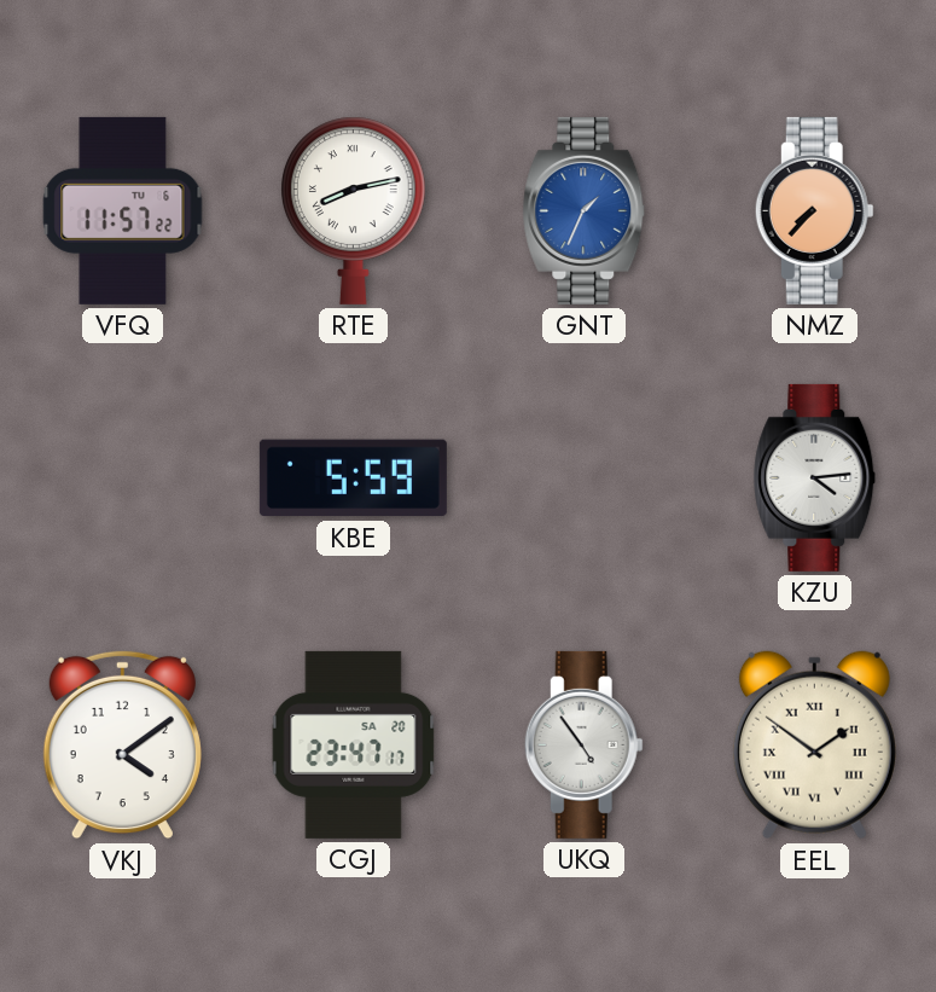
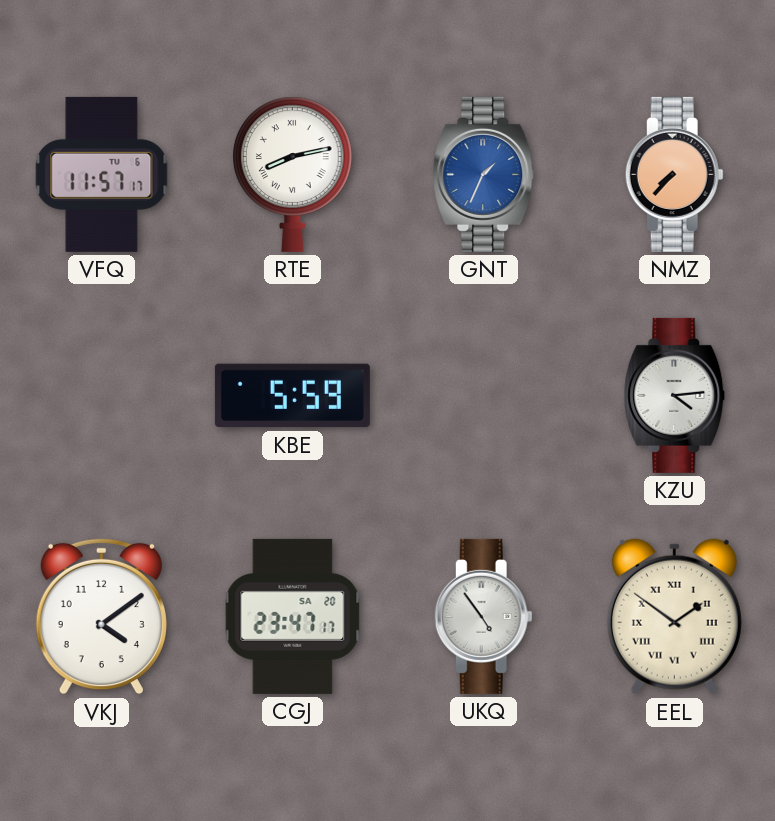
VFQ: 11:57:22 -> 11:57:17 (102, 174)
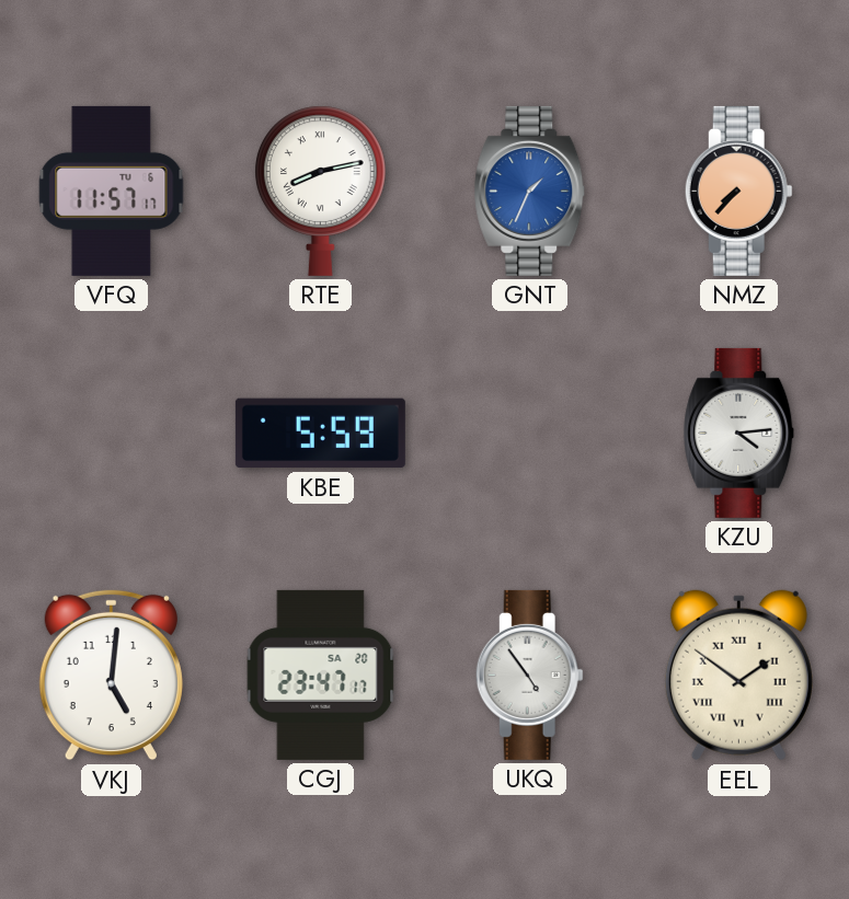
VKJ: 4:09 -> 5:01 (111, 676)
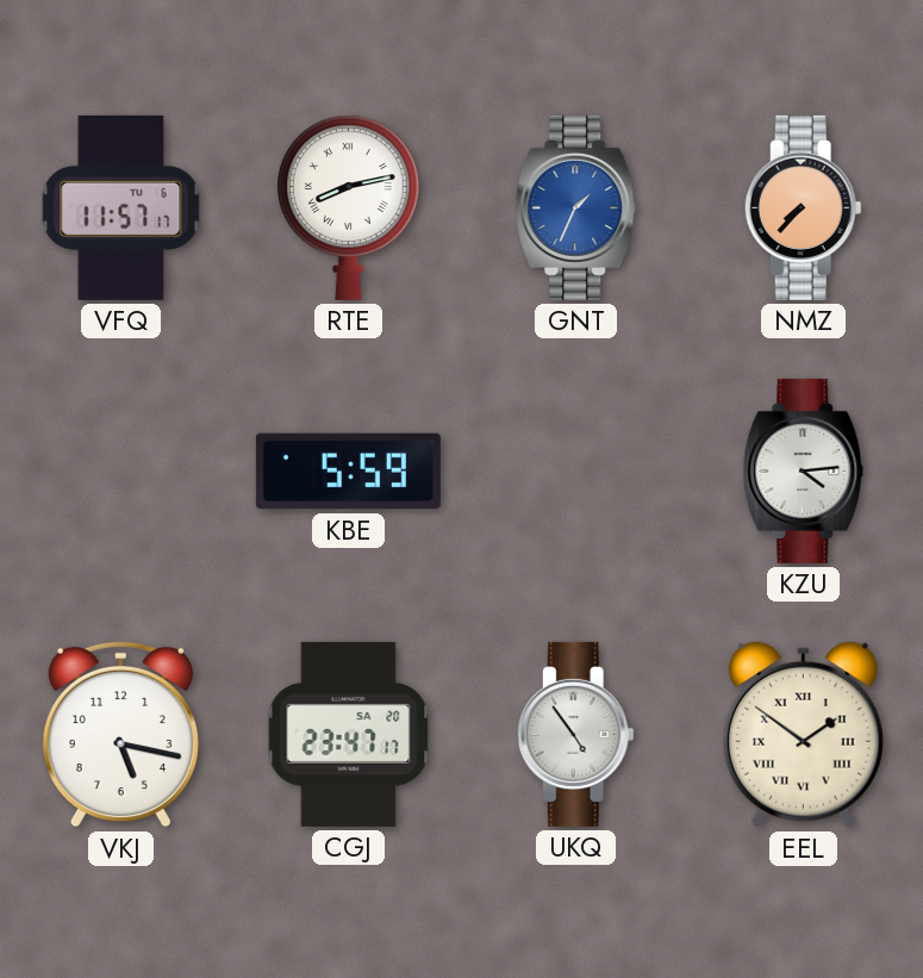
VKJ: 5:01 -> 5:17 (120, 735)
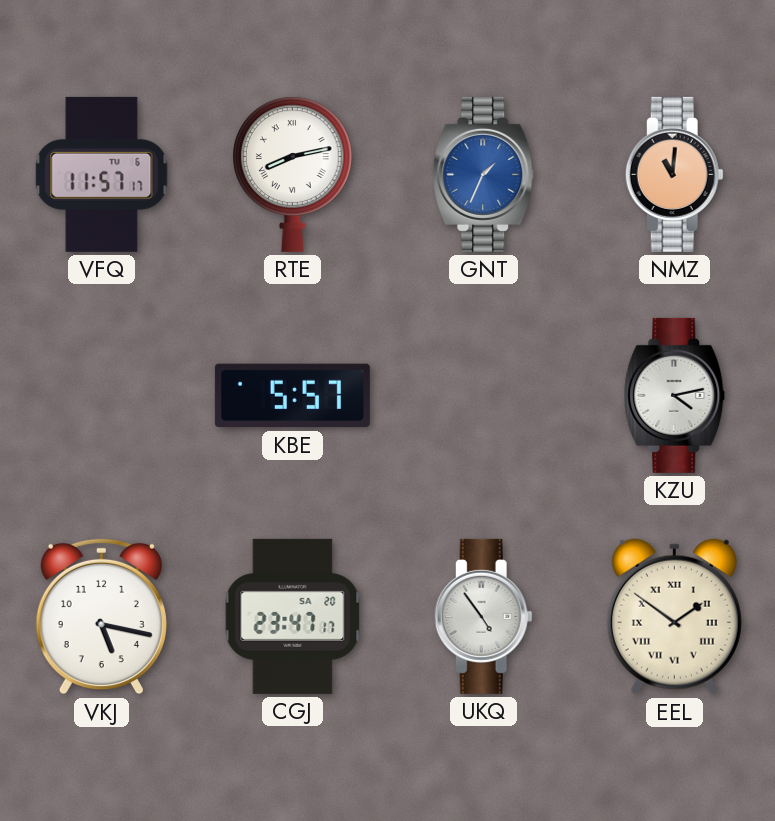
NMZ: 7:37 -> 11:01 (674, 174)
KBE: 5:59 -> 5:57 (292, 396)
KZU: 4:14 -> 4:13 (675, 395)
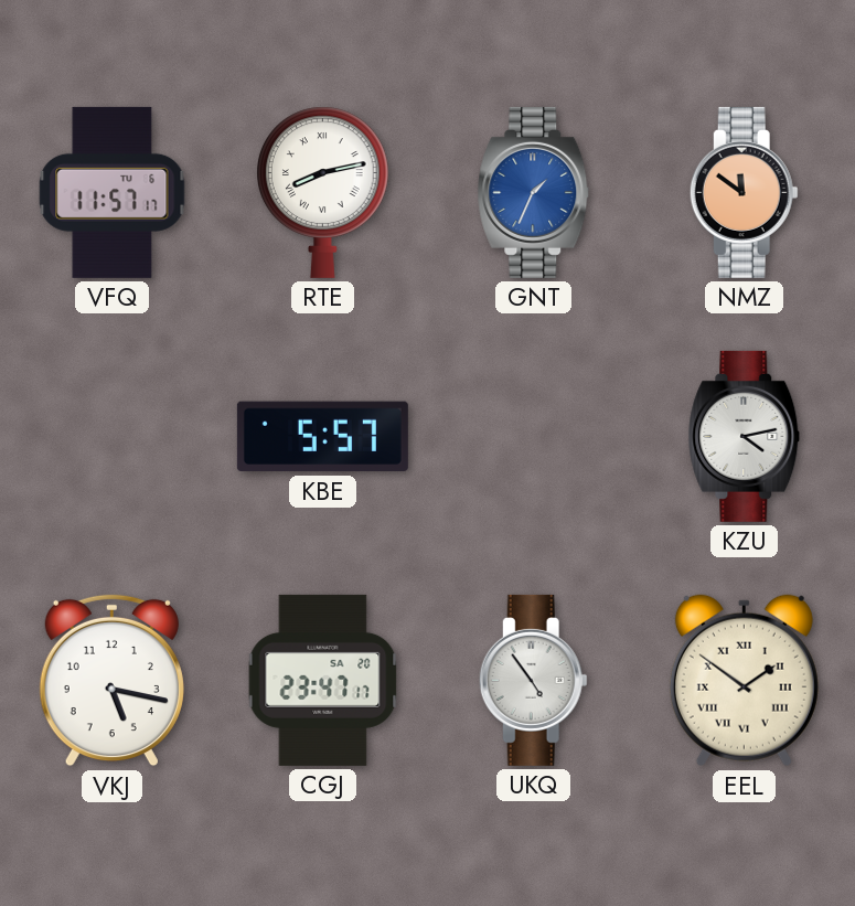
NMZ: 11:01 -> 11:51 (744, 192)
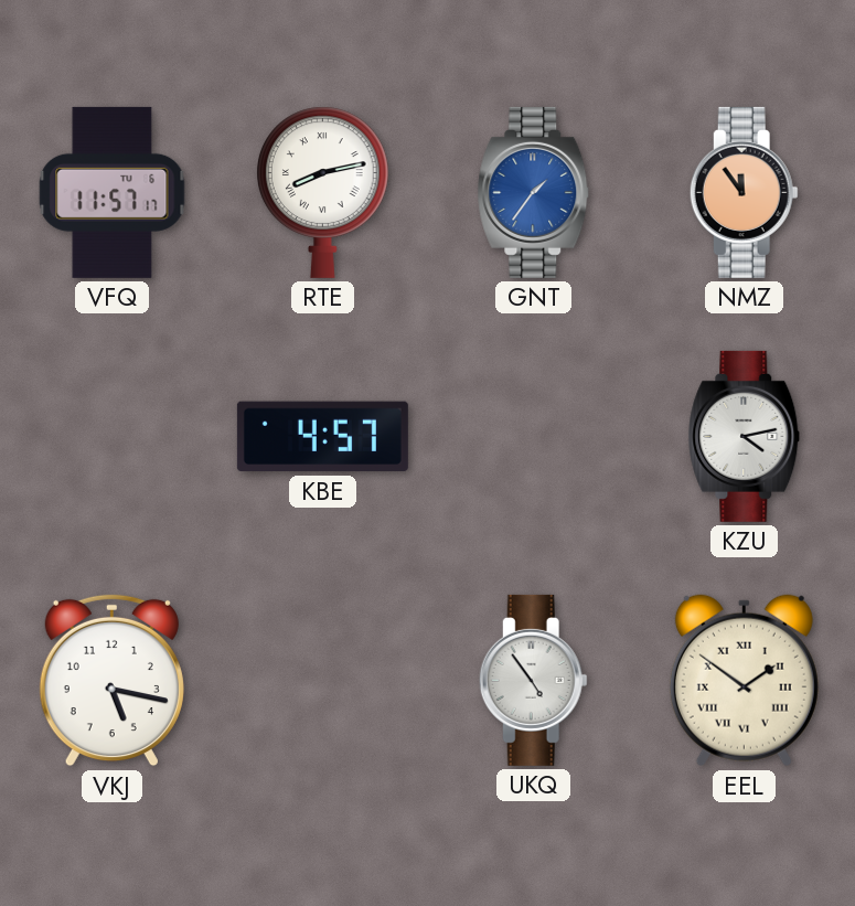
GNT: 1:34 -> 1:36 (534, 192)
NMZ: 11:51 -> 11:54 (744, 192)
KBE: 5:57 -> 4:57 (322, 437)
CGJ: 23:47 -> none (323, 680)
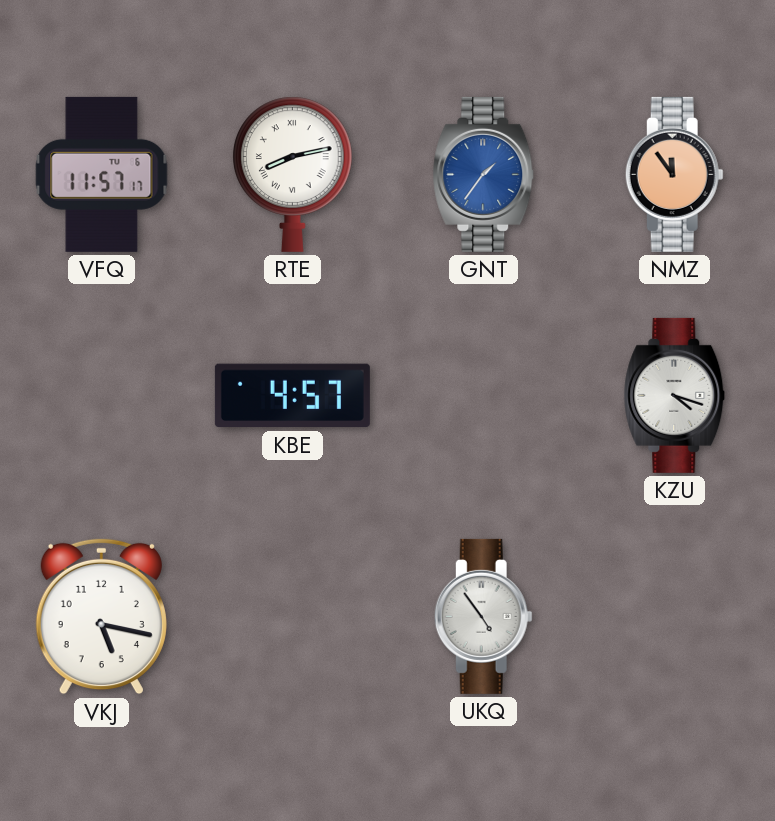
KZU: 4:13 -> 4:18 (675, 395)
EEL: 1:51 -> none (744, 681)
